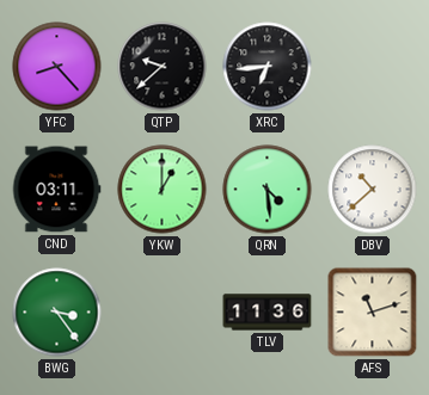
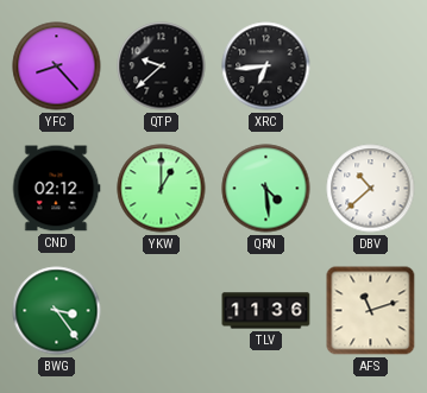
CND: 03:11 -> 02:12 (56, 189)
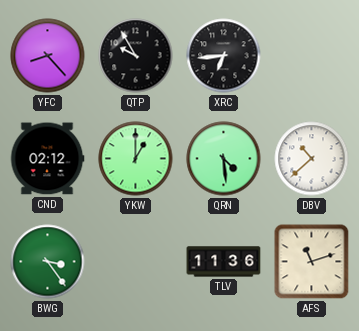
QTP: 9:38 -> 9:55 (136, 56)
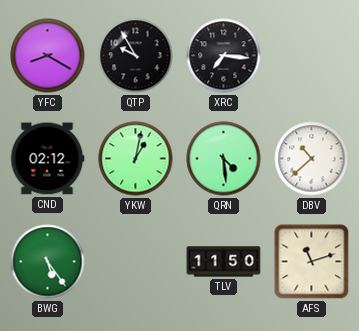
YFC: 8:23 -> 8:20 (48, 56)
XRC: 6:44 -> 7:16 (224, 56)
YKW: 1:00 -> 1:02 (136, 159)
BWG: 3:24 -> 5:24 (48, 262)
TLV: 11:36 -> 11:50 (224, 262)
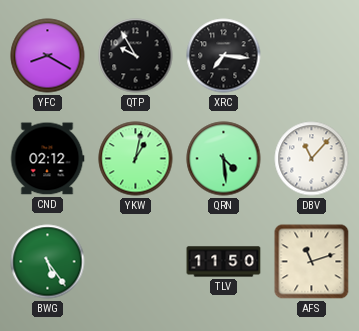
DBV: 10:38 -> 11:07 (312, 159)
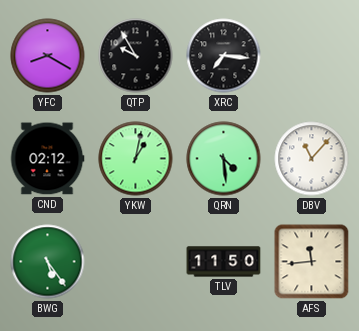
AFS: 11:12 -> 11:44 (312, 262)
